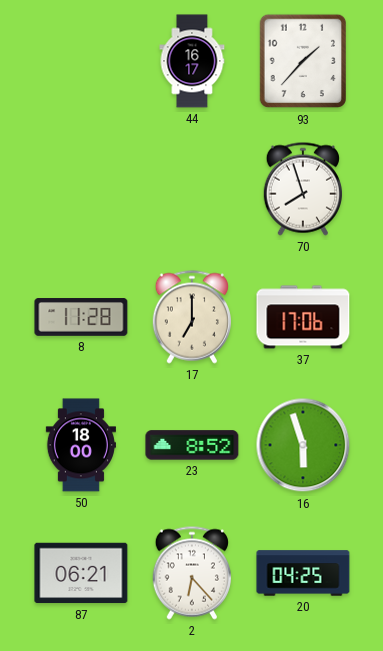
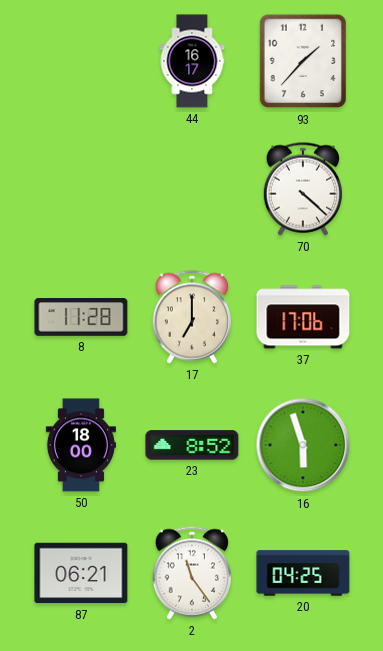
70: 7:57 -> 4:22 (302, 189)
2: 6:23 -> 11:24 (191, 573)
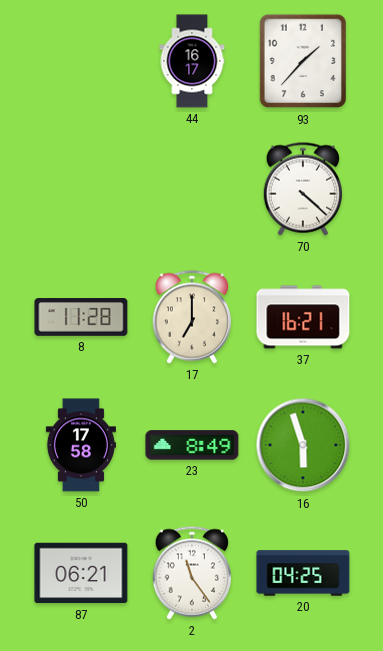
37: 17:06 -> 16:21 (303, 317)
50: 18:00 -> 17:58 (81, 445)
23: 8:52 -> 8:49 (192, 445)
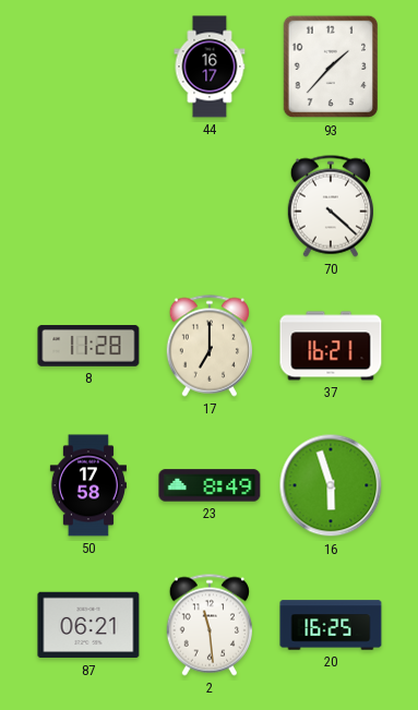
2: 11:24 -> 11:29 (208, 625)
20: 04:25 -> 16:25 (331, 625)
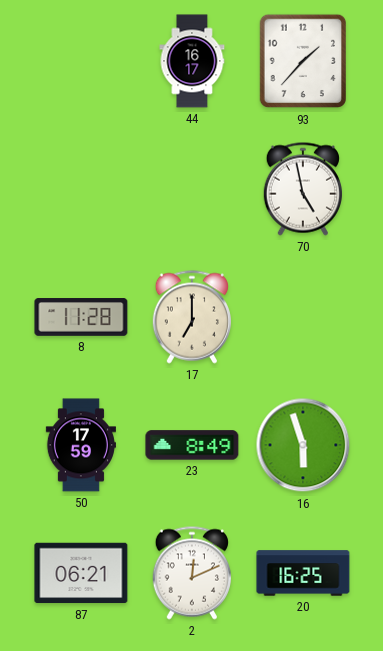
70: 4:22 -> 4:58 (302, 189)
37: 16:21 -> none (331, 346)
50: 17:58 -> 17:59 (81, 445)
2: 11:29 -> 12:11 (191, 573)
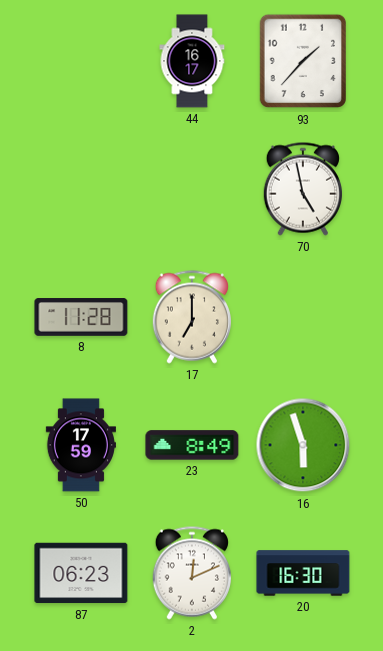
87: 06:21 -> 06:23 (81, 573)
20: 16:25 -> 16:30 (303, 573)
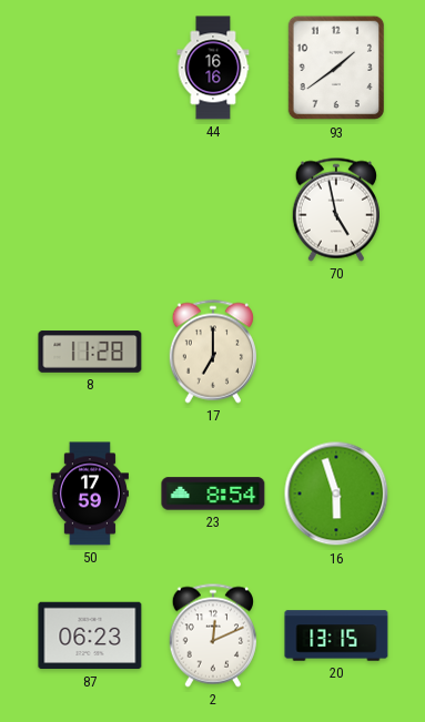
44: 16:17 -> 16:16 (213, 68)
93: 1:37 -> 1:39 (335, 68)
23: 8:49 -> 8:54 (213, 494)
20: 16:30 -> 13:15 (336, 635)
